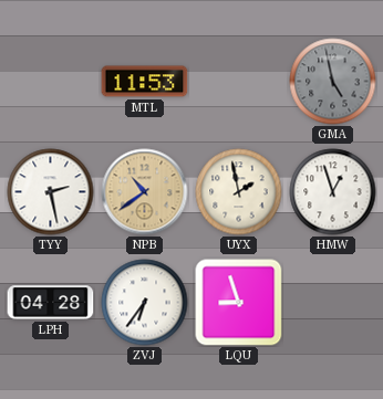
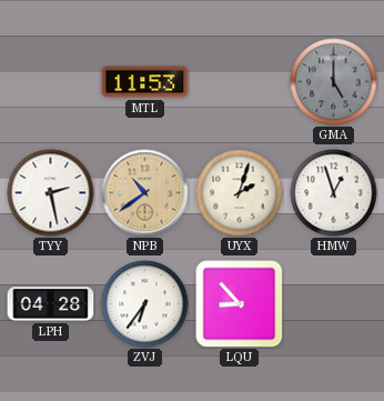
GMA: 4:58 -> 5:00 (334, 82)
UYX: 1:58 -> 2:03 (240, 193)
LQU: 8:57 -> 8:53 (240, 304)
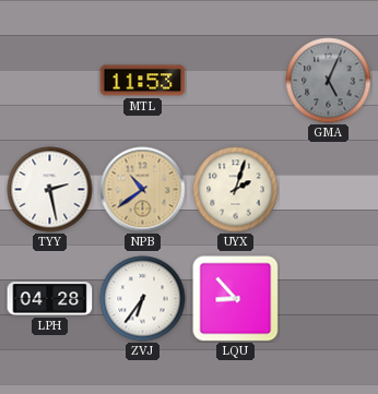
GMA: 5:00 -> 5:04 (329, 81)
HMW: 12:57 -> none (334, 193)
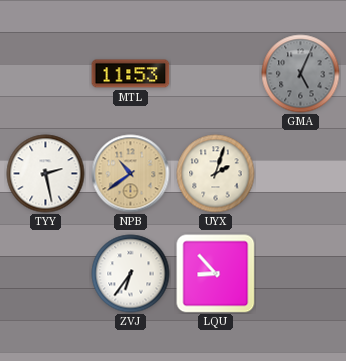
LPH: 04:28 -> none (50, 299)
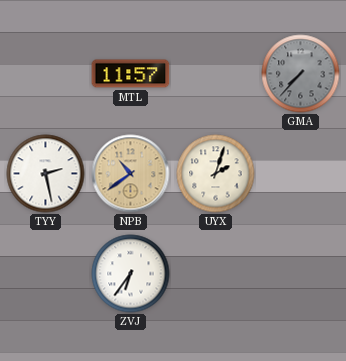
MTL: 11:53 -> 11:57 (131, 74)
GMA: 5:04 -> 7:37 (301, 74)
LQU: 8:53 -> none (216, 274)
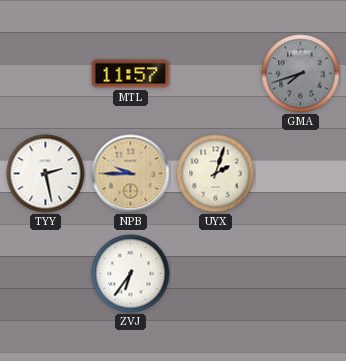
GMA: 7:37 -> 7:42 (301, 74)
NPB: 10:39 -> 9:45 (131, 174)
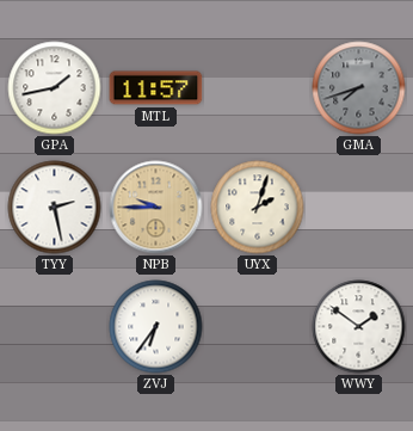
GPA: none -> 1:43 (55, 88)
WWY: none -> 1:51 (359, 327)
